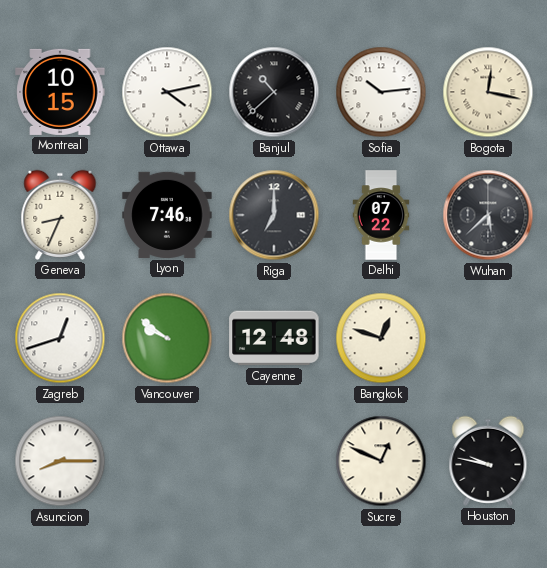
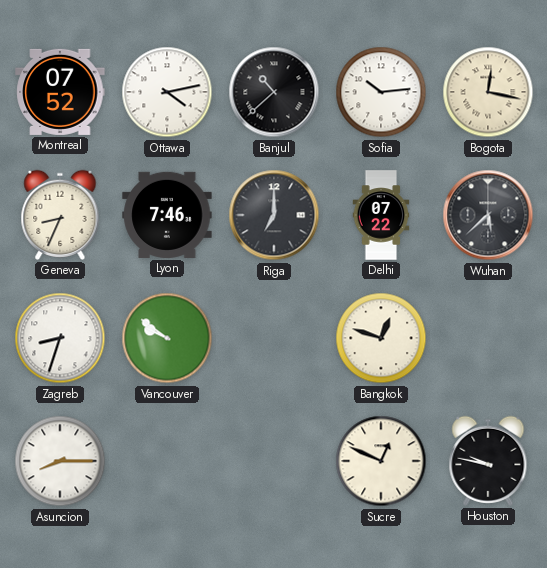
Montreal: 10:15 -> 07:52 (60, 92)
Zagreb: 12:42 -> 8:33 (60, 338)
Cayenne: 12:48 -> none (274, 338)
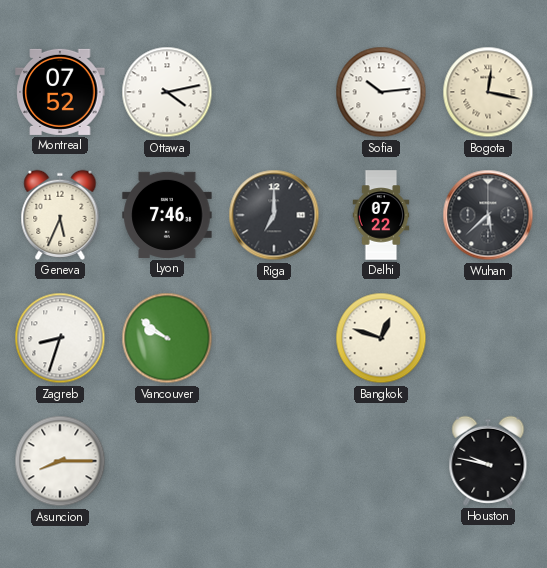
Banjul: 10:38 -> none (274, 92)
Geneva: 8:34 -> 5:34 (60, 215)
Sucre: 12:49 -> none (381, 461)
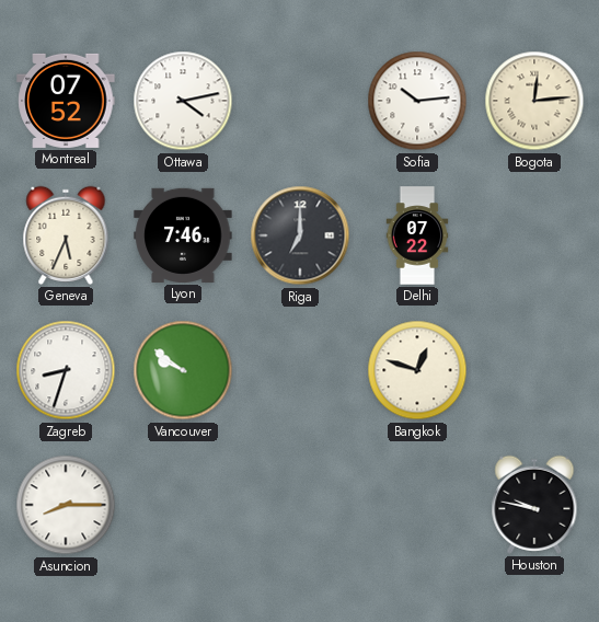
Bogota: 12:17 -> 12:14 (534, 101)
Wuhan: 5:38 -> none (488, 215)
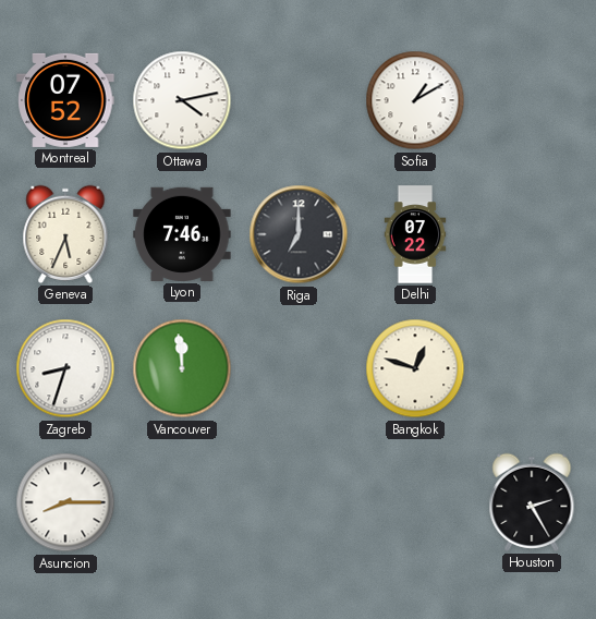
Sofia: 10:14 -> 1:10 (415, 100)
Bogota: 12:14 -> none (534, 101)
Vancouver: 9:51 -> 11:59 (182, 368)
Houston: 9:47 -> 2:25 (532, 502)
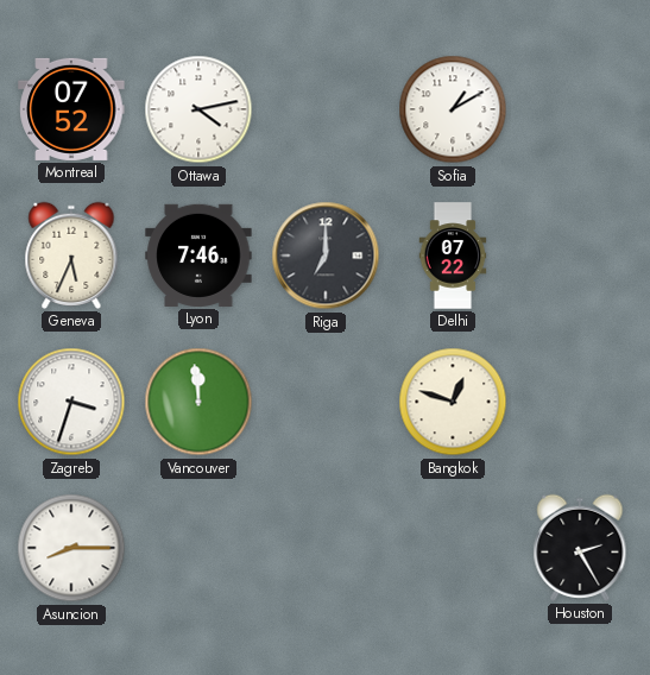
Zagreb: 8:33 -> 3:33 (71, 402)
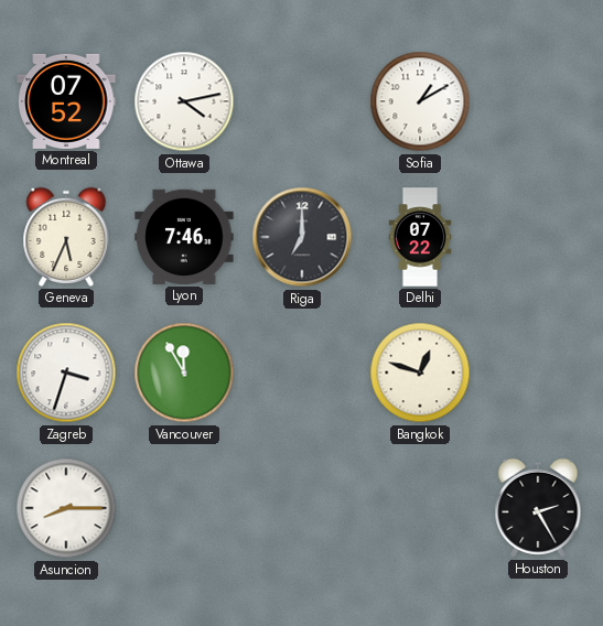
Vancouver: 11:59 -> 11:55 (184, 373)
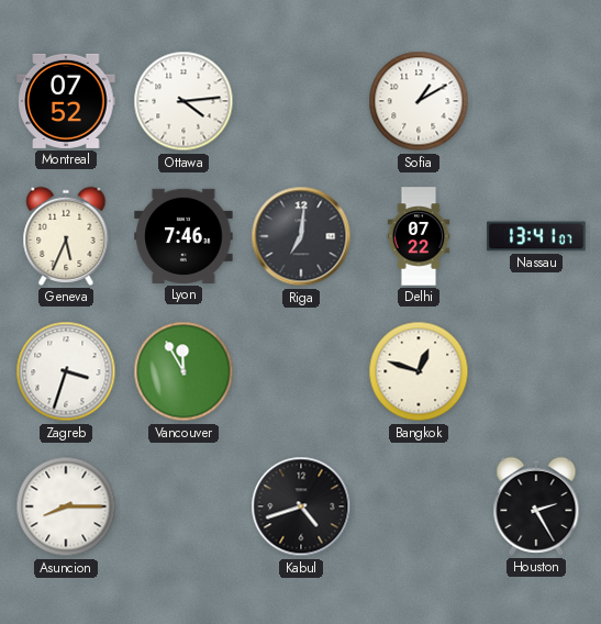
Ottawa: 4:13 -> 4:14 (183, 101)
Riga: 7:00 -> 7:01 (301, 236)
Nassau: none -> 13:41 (536, 236)
Kabul: none -> 4:42 (301, 506)
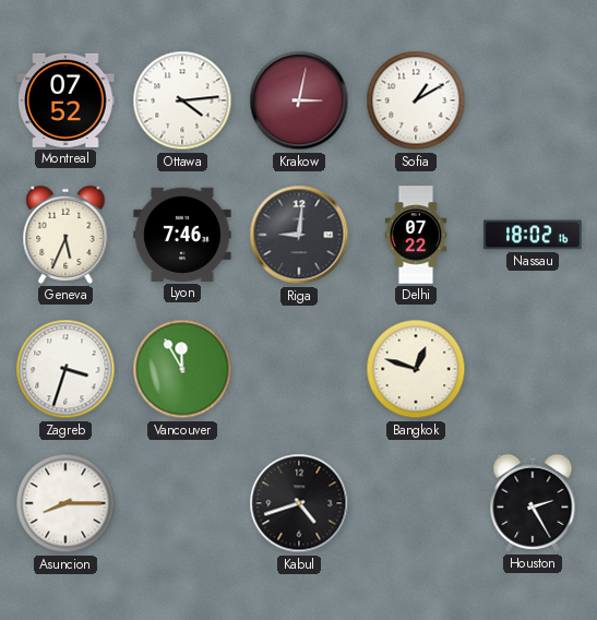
Krakow: none -> 3:02 (299, 100)
Riga: 7:01 -> 9:01 (299, 235)
Nassau: 13:41 -> 18:02 (533, 235)
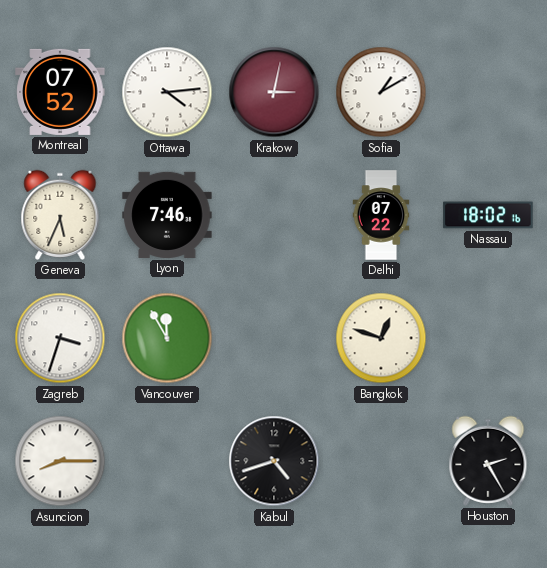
Riga: 9:01 -> none (299, 235)
